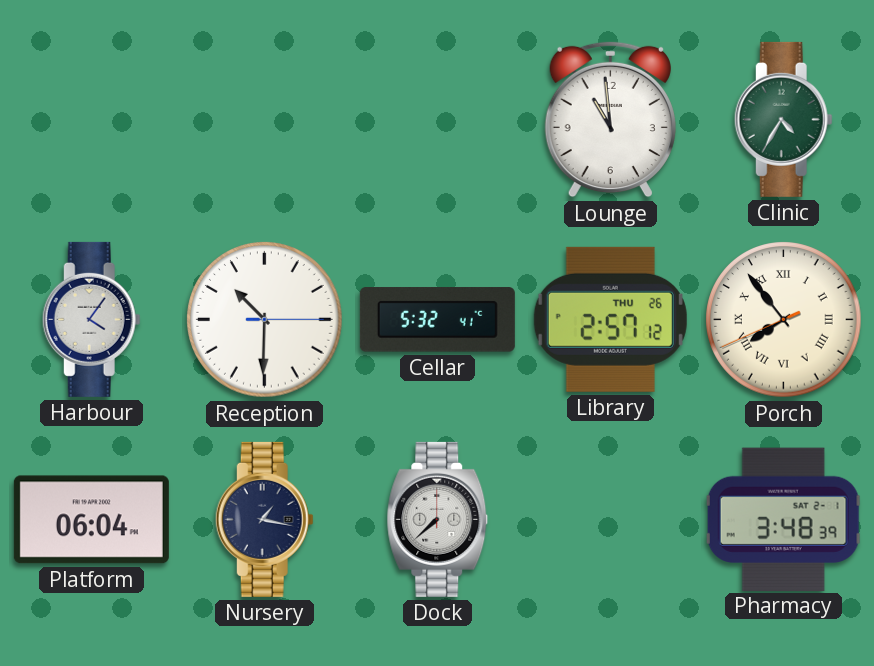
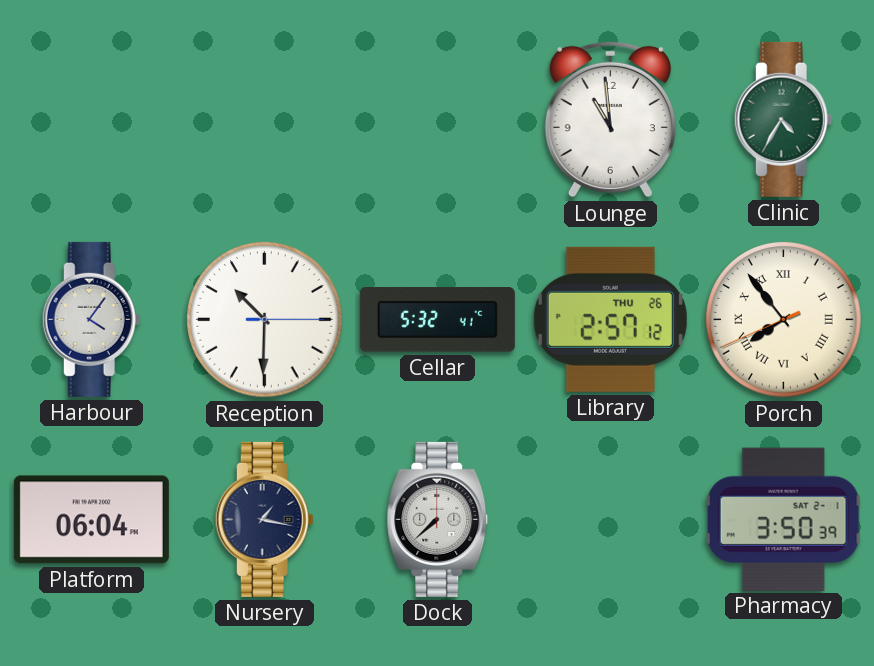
Pharmacy: 3:48 -> 3:50 (784, 519)
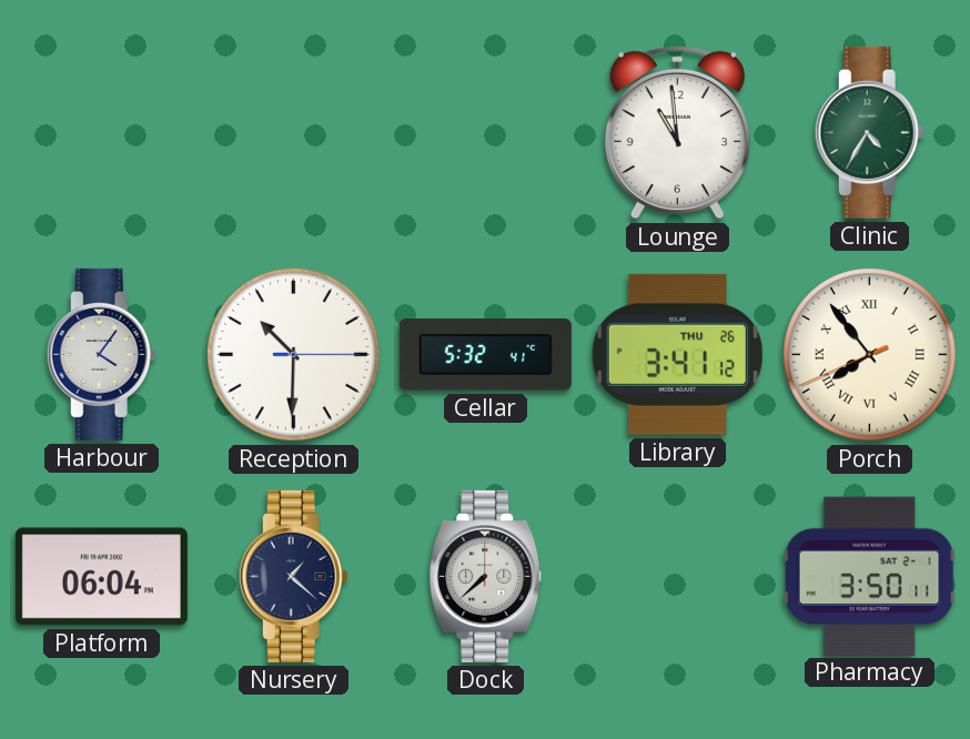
Library: 2:57 -> 3:41 (677, 354)
Nursery: 1:17 -> 1:22 (293, 576)
Pharmacy: 3:50:39 -> 3:50:11 (870, 576)
